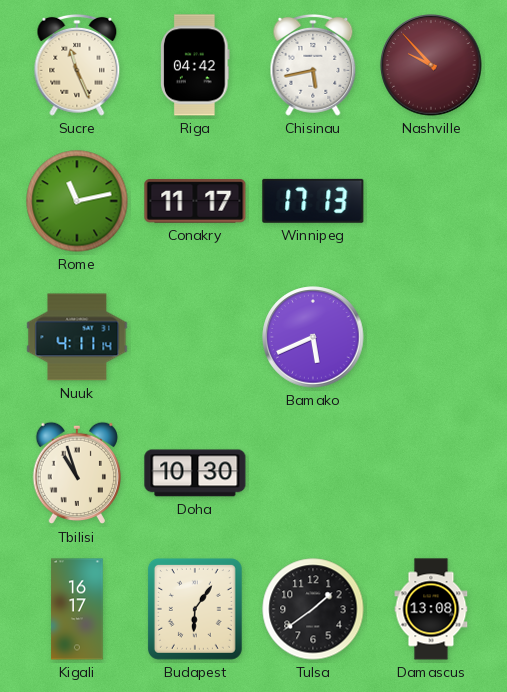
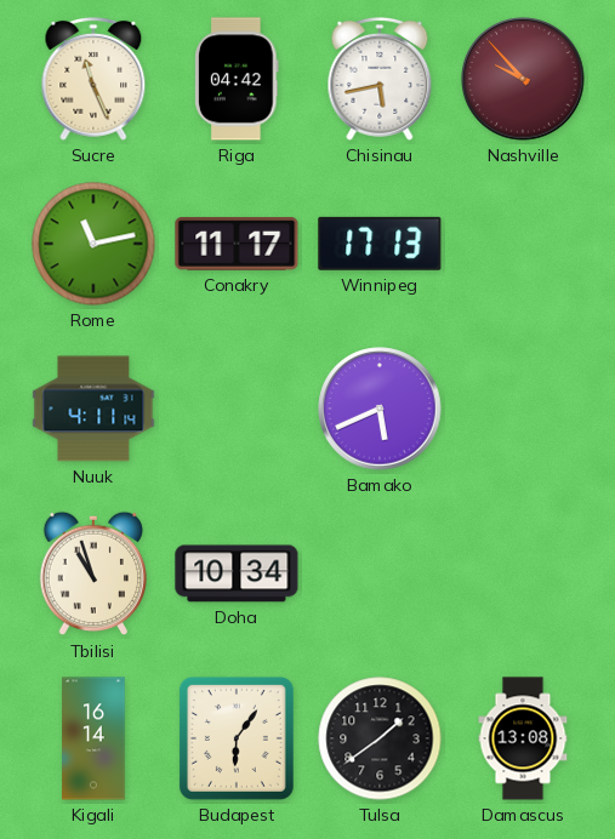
Doha: 10:30 -> 10:34 (237, 573)
Kigali: 16:17 -> 16:14 (93, 738)
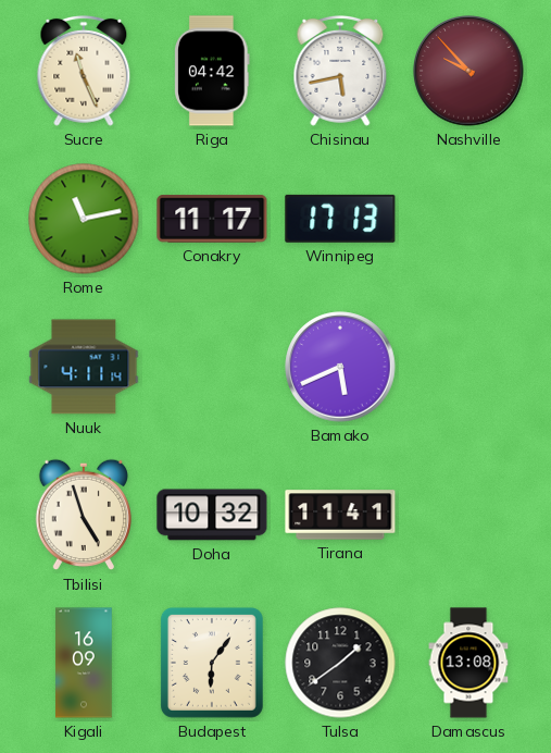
Tbilisi: 10:57 -> 4:57 (83, 515)
Doha: 10:34 -> 10:32 (212, 515)
Tirana: none -> 11:41 (340, 515)
Kigali: 16:14 -> 16:09 (84, 663)
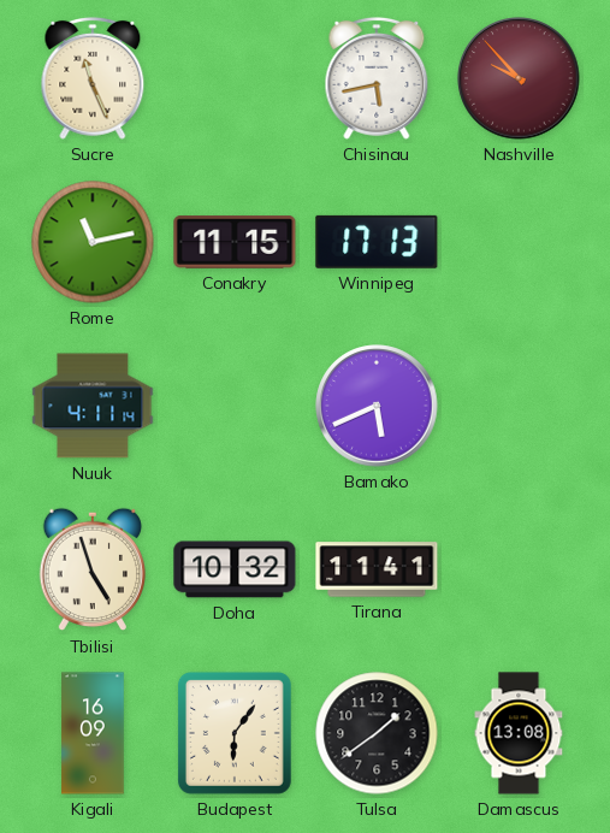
Riga: 04:42 -> none (212, 71)
Conakry: 11:17 -> 11:15 (235, 242)
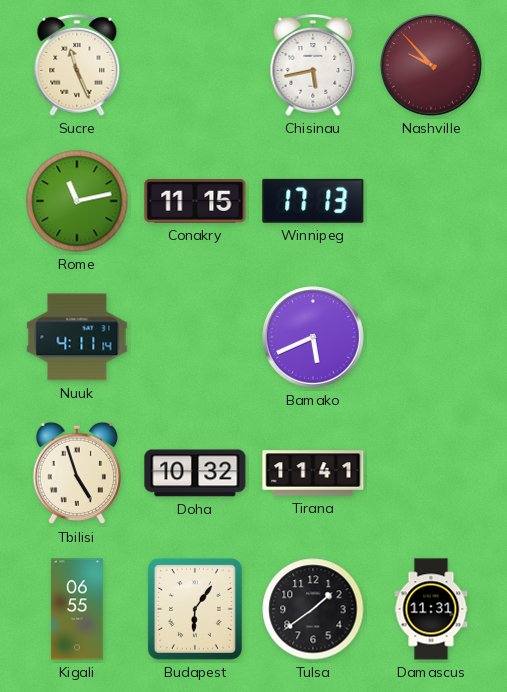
Kigali: 16:09 -> 06:55 (77, 609)
Damascus: 13:08 -> 11:31 (431, 609)
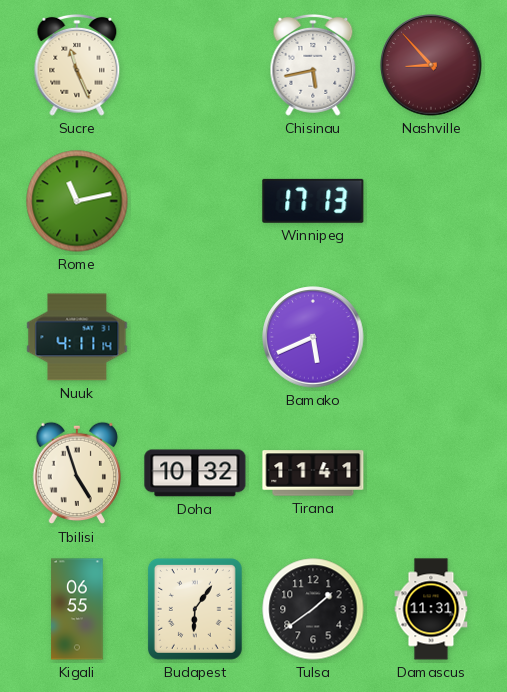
Nashville: 9:53 -> 8:53 (431, 65)
Conakry: 11:15 -> none (195, 201)
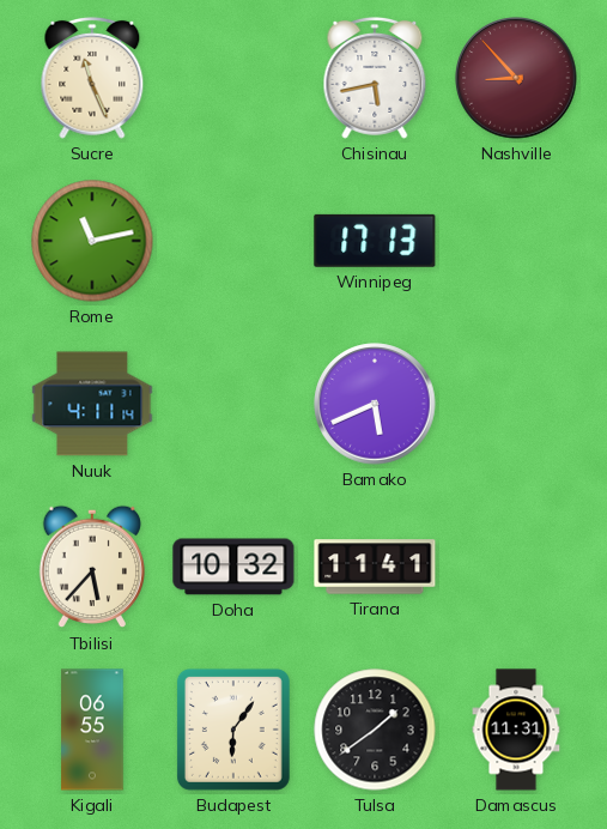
Tbilisi: 4:57 -> 5:37 (91, 567)
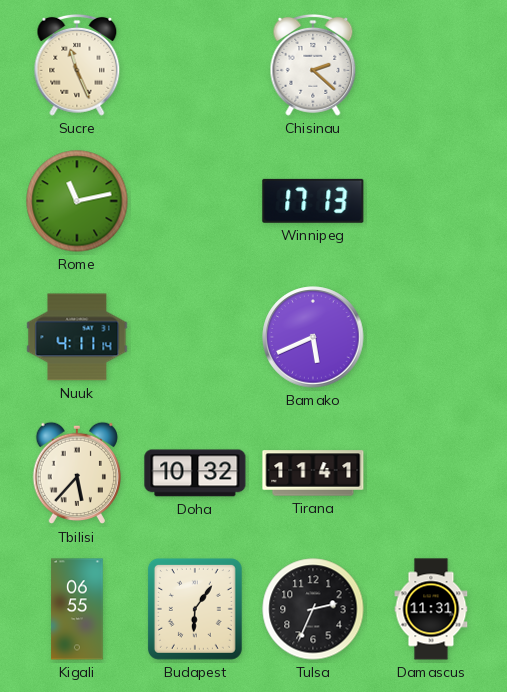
Chisinau: 5:43 -> 2:22 (313, 65)
Nashville: 8:53 -> none (516, 78)
Tulsa: 1:39 -> 2:34 (313, 609)
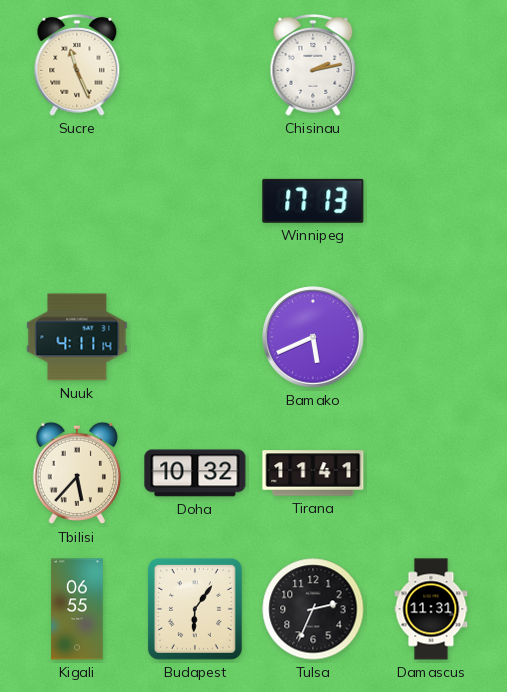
Chisinau: 2:22 -> 2:13 (313, 65)
Rome: 11:13 -> none (77, 201)
